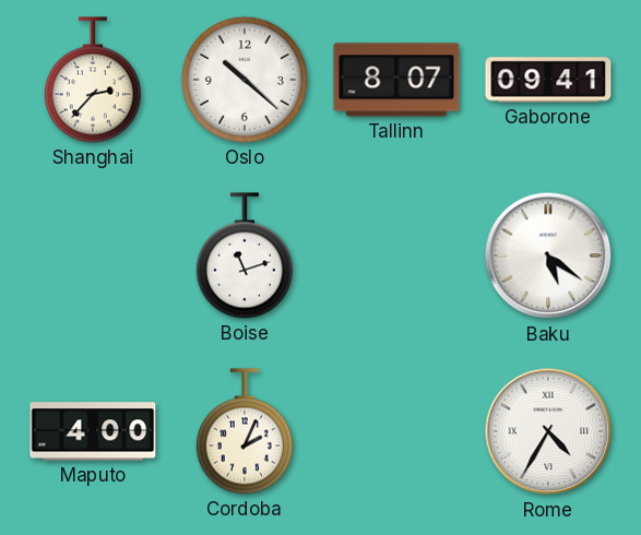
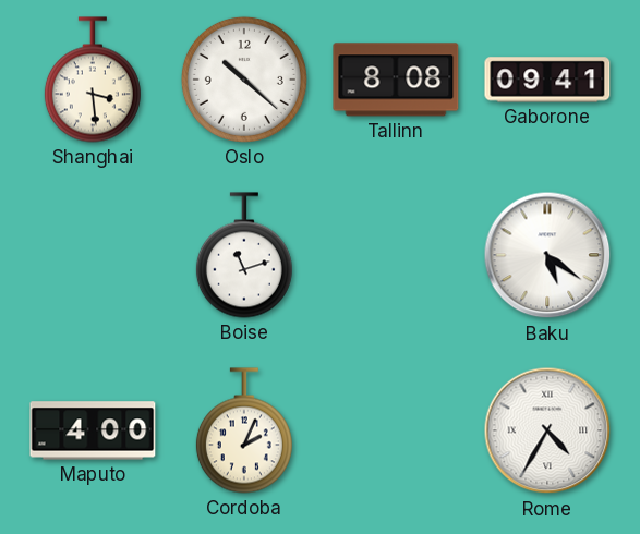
Shanghai: 2:37 -> 3:29 (93, 80)
Tallinn: 8:07 -> 8:08 (396, 80)
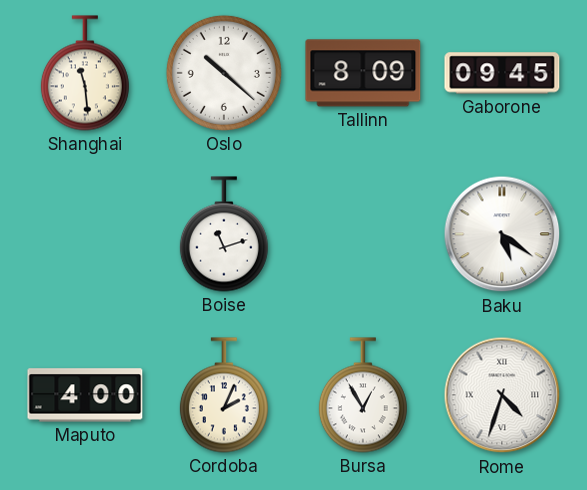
Shanghai: 3:29 -> 11:29 (85, 73)
Tallinn: 8:08 -> 8:09 (363, 73)
Gaborone: 09:41 -> 09:45 (502, 73)
Bursa: none -> 12:55 (363, 395)
Rome: 4:35 -> 4:33 (502, 395)
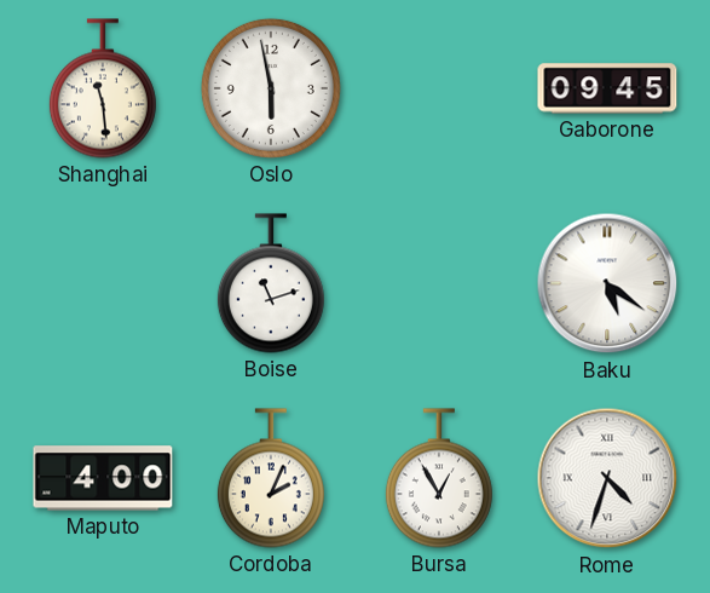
Oslo: 10:22 -> 5:58 (271, 88)
Tallinn: 8:09 -> none (363, 73)
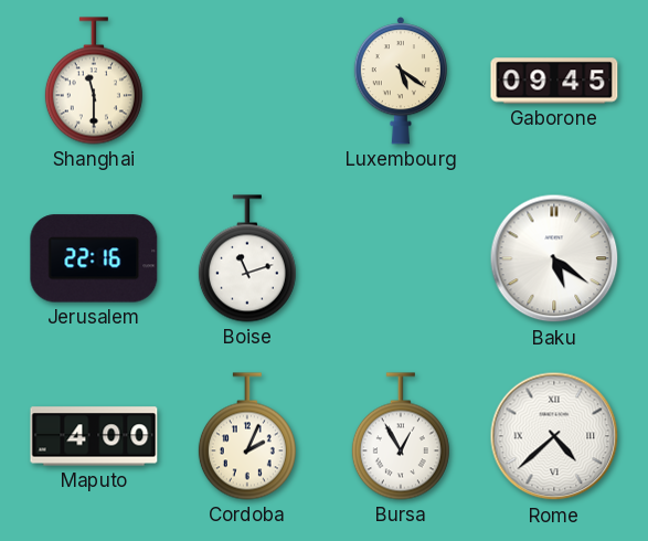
Shanghai: 11:29 -> 11:30 (94, 81)
Oslo: 5:58 -> none (271, 88)
Luxembourg: none -> 5:21 (401, 81)
Jerusalem: none -> 22:16 (94, 258)
Rome: 4:33 -> 4:38 (554, 436)
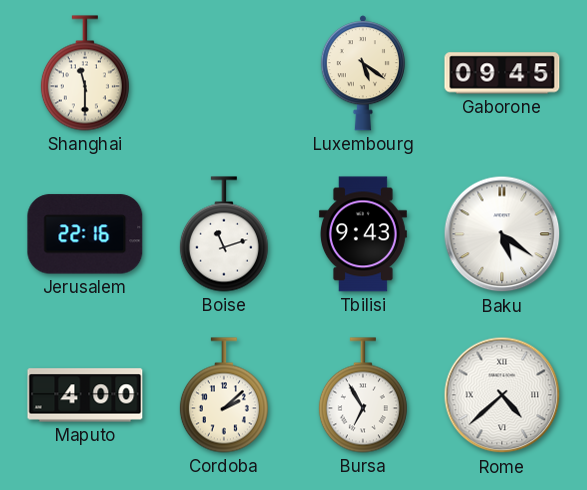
Tbilisi: none -> 9:43 (363, 234)
Cordoba: 2:04 -> 2:08 (224, 395)
Bursa: 12:55 -> 6:55 (363, 395)
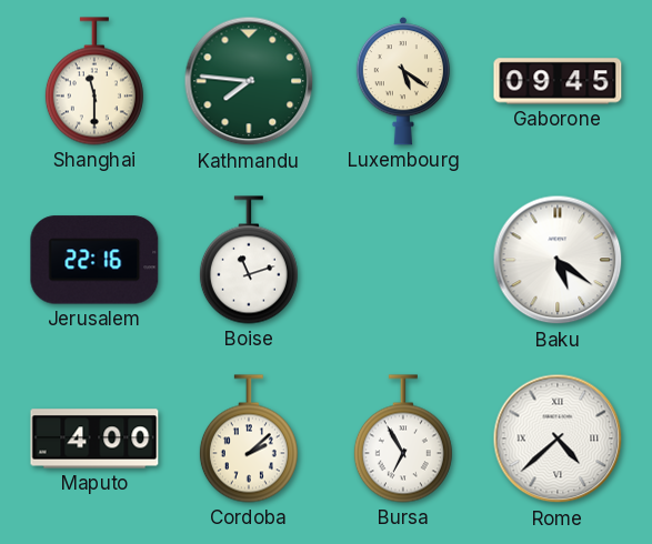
Kathmandu: none -> 7:46 (249, 81)
Tbilisi: 9:43 -> none (363, 234)
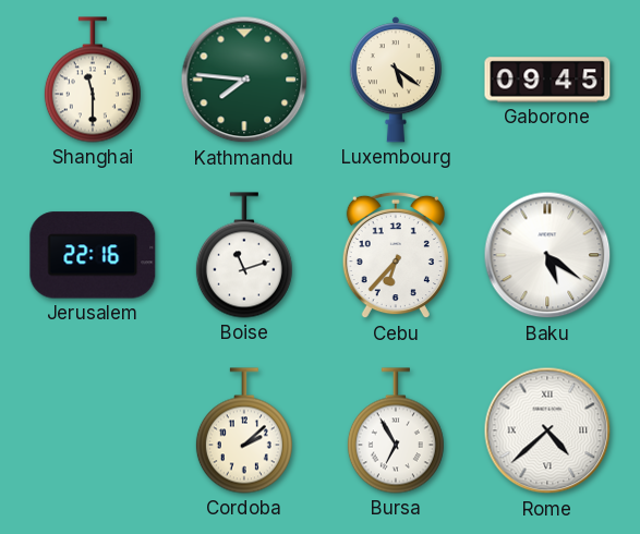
Cebu: none -> 6:37 (396, 255)
Maputo: 4:00 -> none (94, 439)
